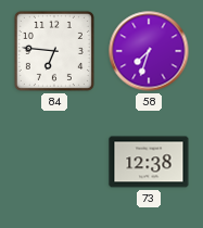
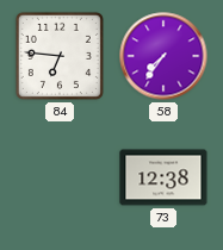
58: 7:33 -> 7:36 (163, 56)
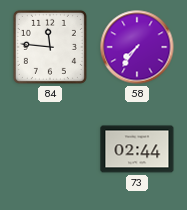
84: 6:46 -> 11:46 (50, 47)
73: 12:38 -> 02:44 (137, 149)
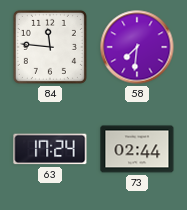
58: 7:36 -> 7:31 (137, 47)
63: none -> 17:24 (50, 149)
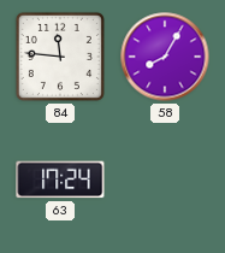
58: 7:31 -> 8:05 (165, 57)
73: 02:44 -> none (137, 149)
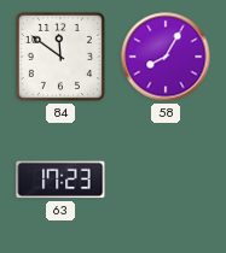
84: 11:46 -> 11:51 (60, 57)
63: 17:24 -> 17:23 (60, 180)
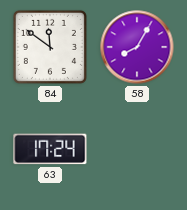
63: 17:23 -> 17:24 (50, 149)
